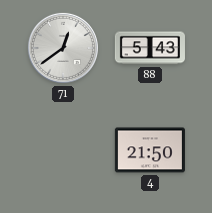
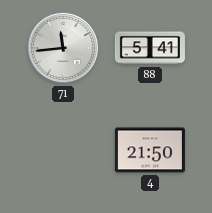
71: 12:39 -> 11:44 (63, 48)
88: 5:43 -> 5:41 (150, 48)
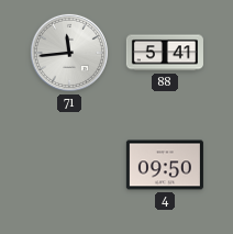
4: 21:50 -> 09:50 (165, 165)
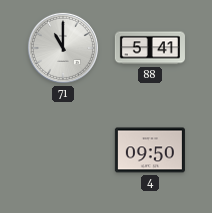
71: 11:44 -> 11:00 (63, 48)
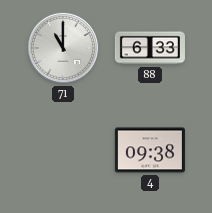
88: 5:41 -> 6:33 (150, 48)
4: 09:50 -> 09:38 (150, 150)
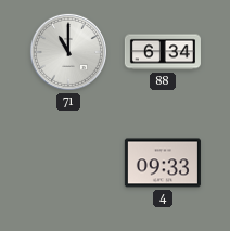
88: 6:33 -> 6:34 (163, 52)
4: 09:38 -> 09:33 (163, 163)
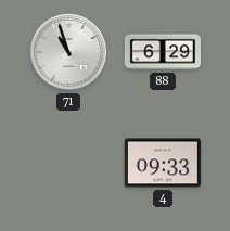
71: 11:00 -> 10:57 (68, 52)
88: 6:34 -> 6:29 (163, 52)
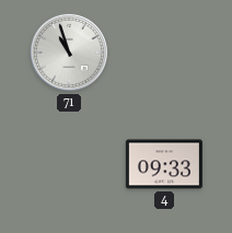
88: 6:29 -> none (163, 52)
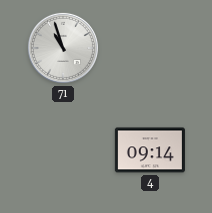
4: 09:33 -> 09:14 (150, 150)
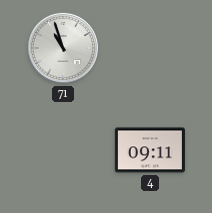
4: 09:14 -> 09:11 (150, 150)
